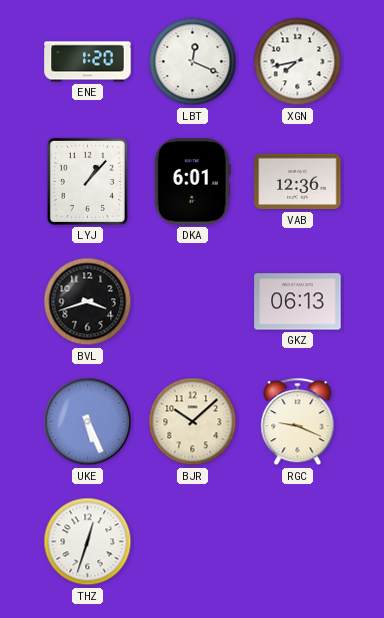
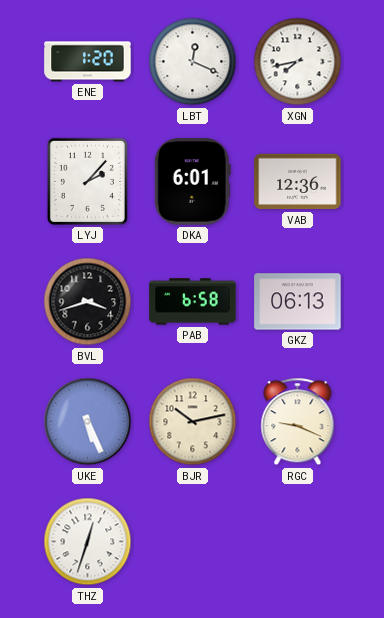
LYJ: 1:07 -> 2:07 (87, 181)
PAB: none -> 6:58 (193, 302)
BJR: 10:08 -> 10:13 (193, 422)
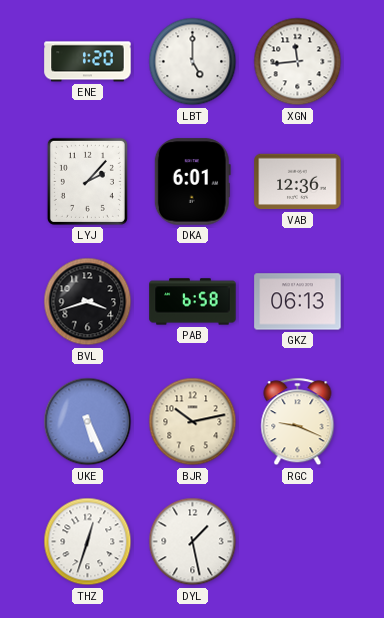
LBT: 12:19 -> 5:00 (193, 62)
XGN: 7:43 -> 11:44 (298, 62)
DYL: none -> 1:28 (193, 542)
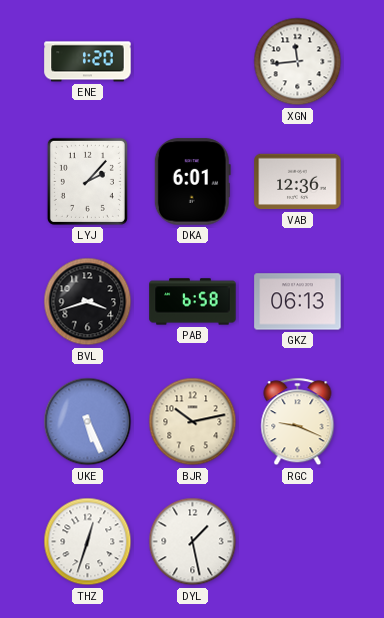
LBT: 5:00 -> none (193, 62)
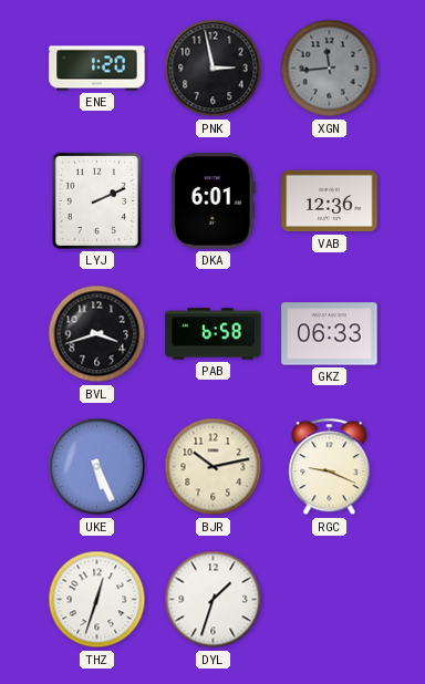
PNK: none -> 2:58 (214, 69)
XGN dial: white -> grey (330, 69)
LYJ: 2:07 -> 2:11 (96, 200)
GKZ: 06:13 -> 06:33 (330, 334)
DYL: 1:28 -> 1:33 (214, 600)
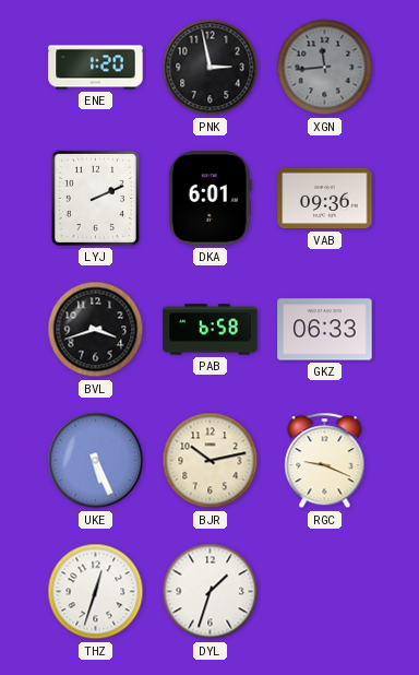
VAB: 12:36 -> 09:36 (325, 199)
